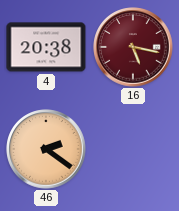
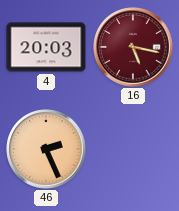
4: 20:38 -> 20:03 (46, 47)
46: 2:21 -> 2:26 (46, 149)
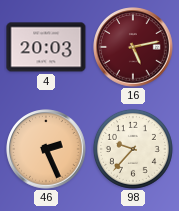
16: 5:17 -> 5:13 (133, 47)
98: none -> 9:37 (133, 149)
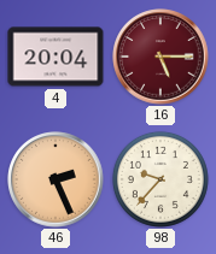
4: 20:03 -> 20:04 (56, 57)
16: 5:13 -> 5:15 (160, 57)
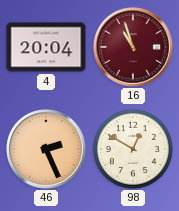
16: 5:15 -> 10:57 (133, 47)
98: 9:37 -> 12:50 (133, 149)
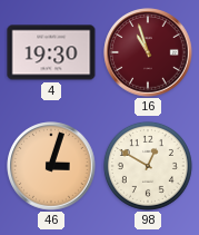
4: 20:04 -> 19:30 (51, 52)
46: 2:26 -> 3:03 (51, 166)
